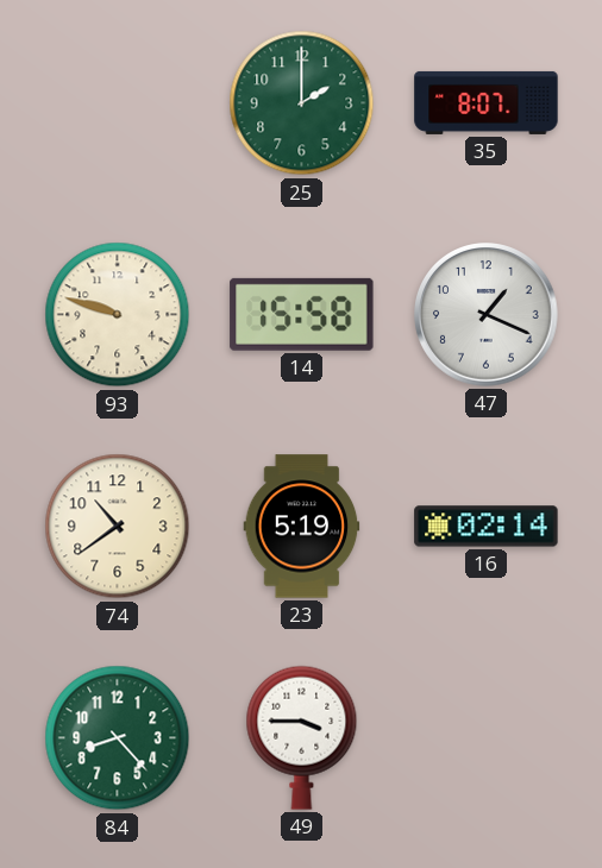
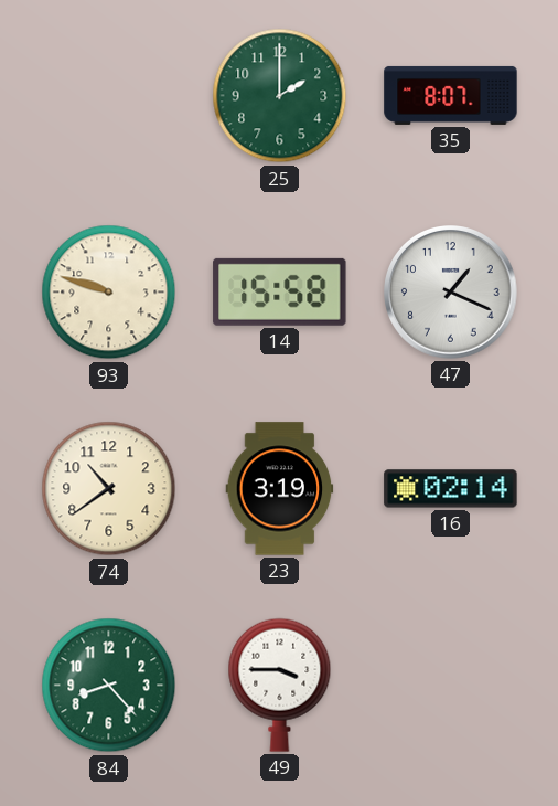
23: 5:19 -> 3:19 (280, 489)
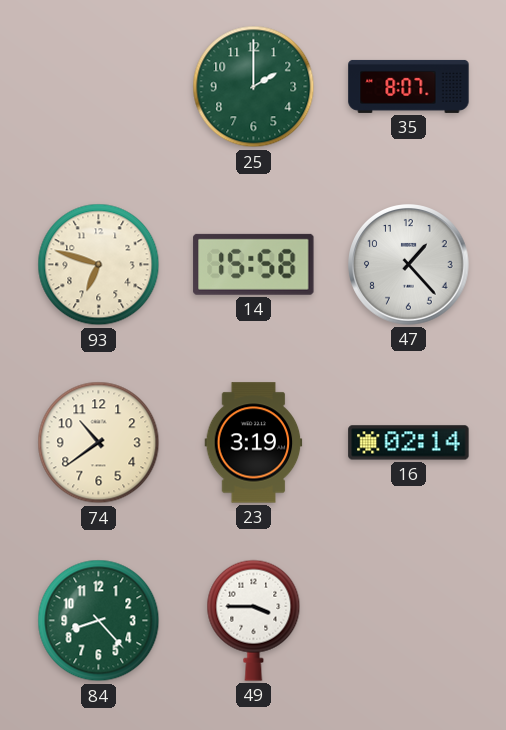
93: 9:48 -> 6:48 (99, 265)
47: 1:19 -> 1:23 (409, 265)
